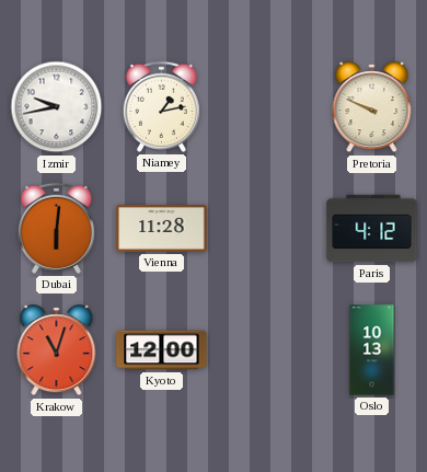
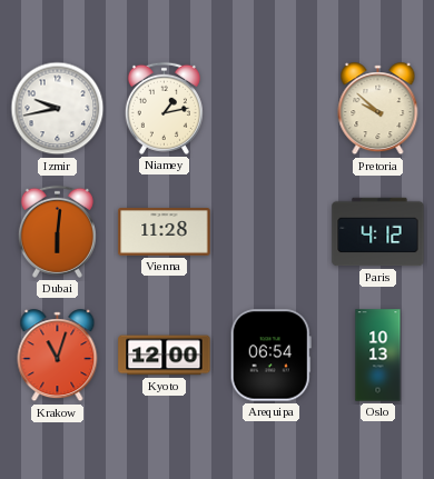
Pretoria: 9:49 -> 9:52 (378, 109)
Arequipa: none -> 06:54 (270, 356)
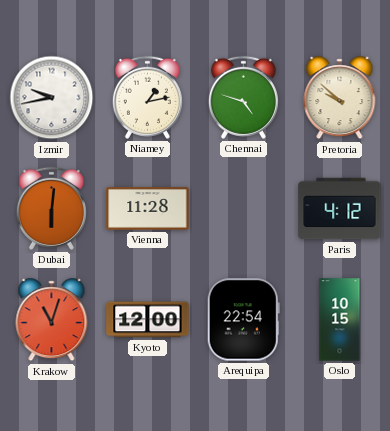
Chennai: none -> 4:48 (243, 97)
Arequipa: 06:54 -> 22:54 (243, 320)
Oslo: 10:13 -> 10:15 (340, 320)
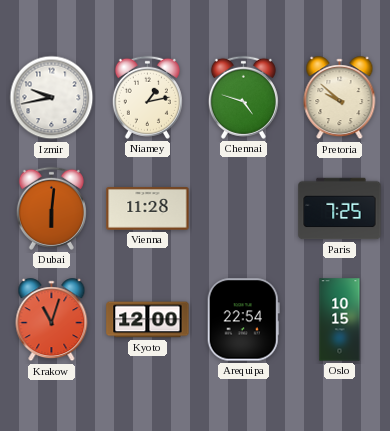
Paris: 4:12 -> 7:25 (340, 209)
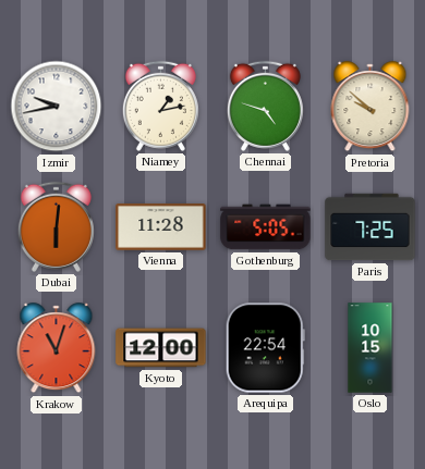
Gothenburg: none -> 5:05 (266, 227)
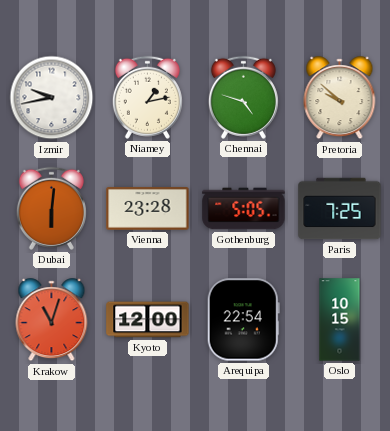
Vienna: 11:28 -> 23:28 (148, 209)
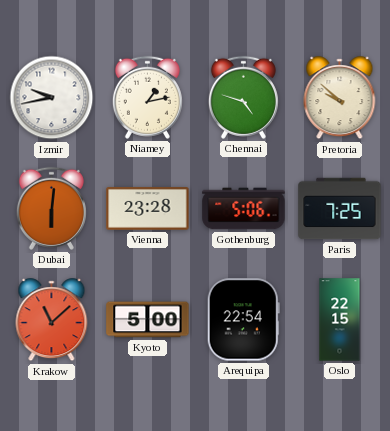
Gothenburg: 5:05 -> 5:06 (244, 209)
Krakow: 11:03 -> 11:08 (52, 320)
Kyoto: 12:00 -> 5:00 (148, 320)
Oslo: 10:15 -> 22:15 (340, 320)
